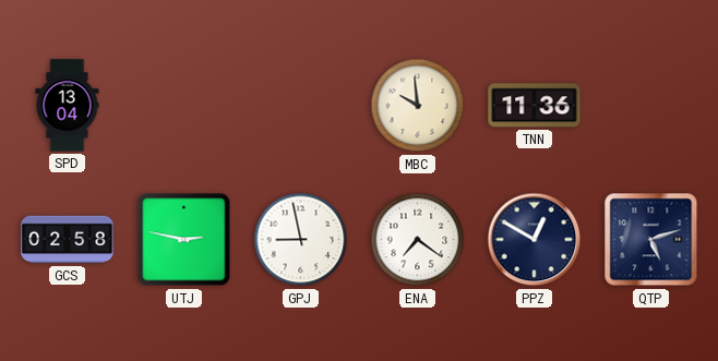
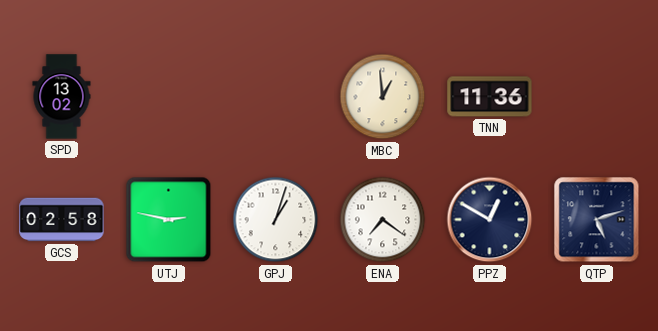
SPD: 13:04 -> 13:02 (62, 97)
MBC: 9:59 -> 12:59 (383, 97)
GPJ: 8:58 -> 1:03 (276, 220)
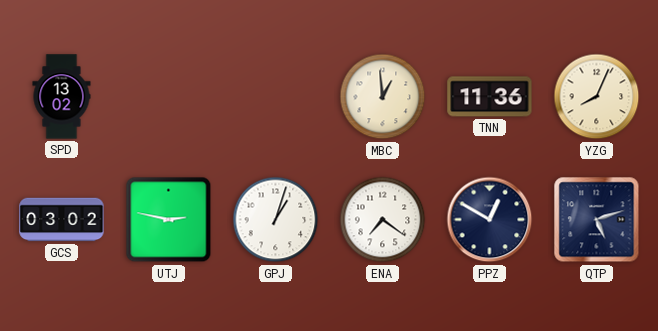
YZG: none -> 8:04 (597, 97)
GCS: 02:58 -> 03:02 (62, 220)
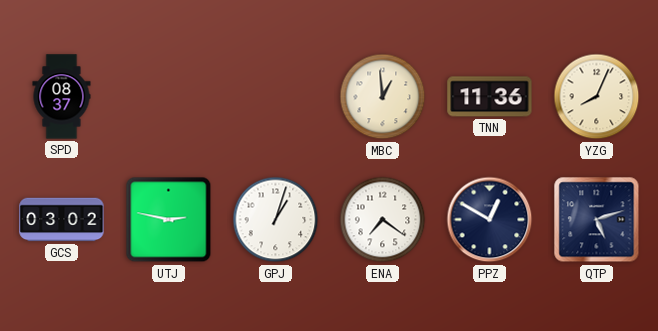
SPD: 13:02 -> 08:37 (62, 97)
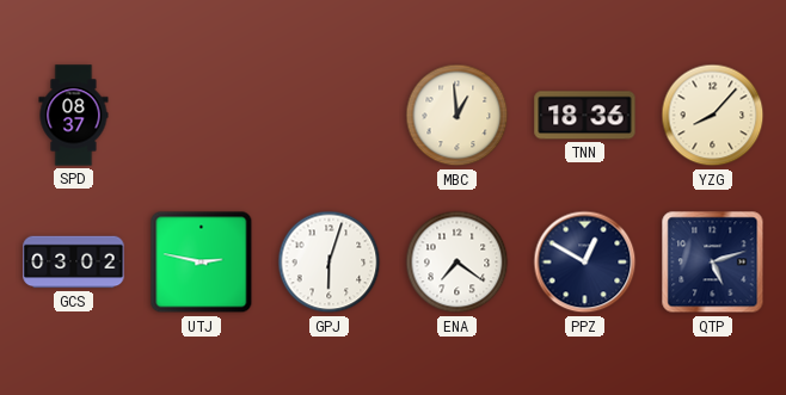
TNN: 11:36 -> 18:36 (585, 116)
YZG: 8:04 -> 8:07 (713, 116)
GPJ: 1:03 -> 6:03 (330, 263)
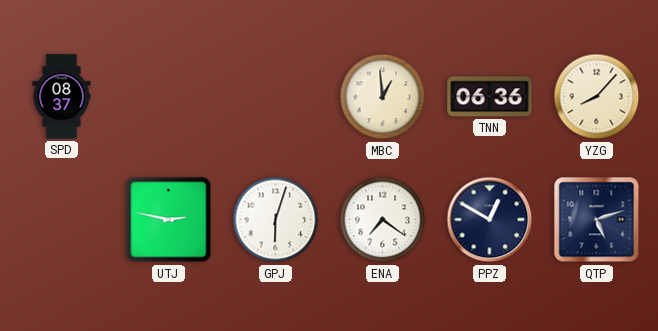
TNN: 18:36 -> 06:36 (490, 97)
GCS: 03:02 -> none (74, 263)
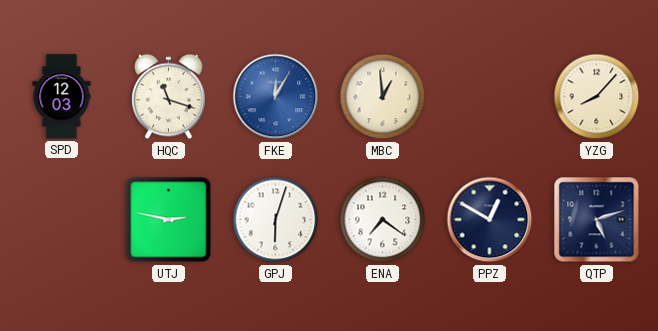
SPD: 08:37 -> 12:03 (62, 97)
HQC: none -> 11:18 (169, 97)
FKE: none -> 12:05 (276, 97)
TNN: 06:36 -> none (490, 97)
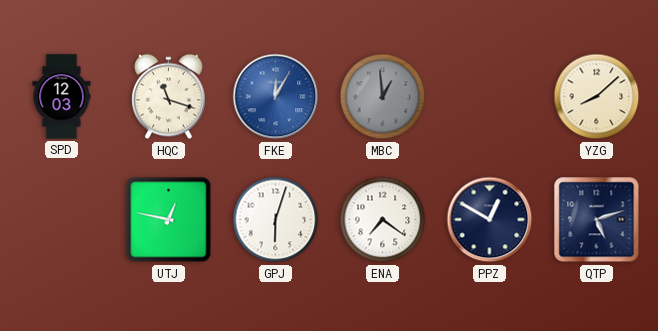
MBC dial: cream -> grey (383, 97)
YZG: 8:07 -> 8:08 (597, 97)
UTJ: 2:47 -> 12:47 (169, 220)
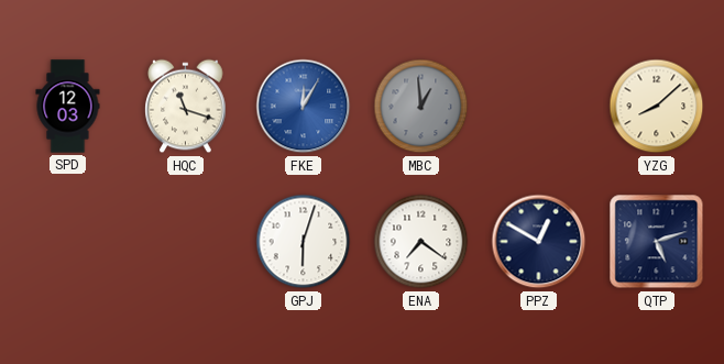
UTJ: 12:47 -> none (169, 220)
